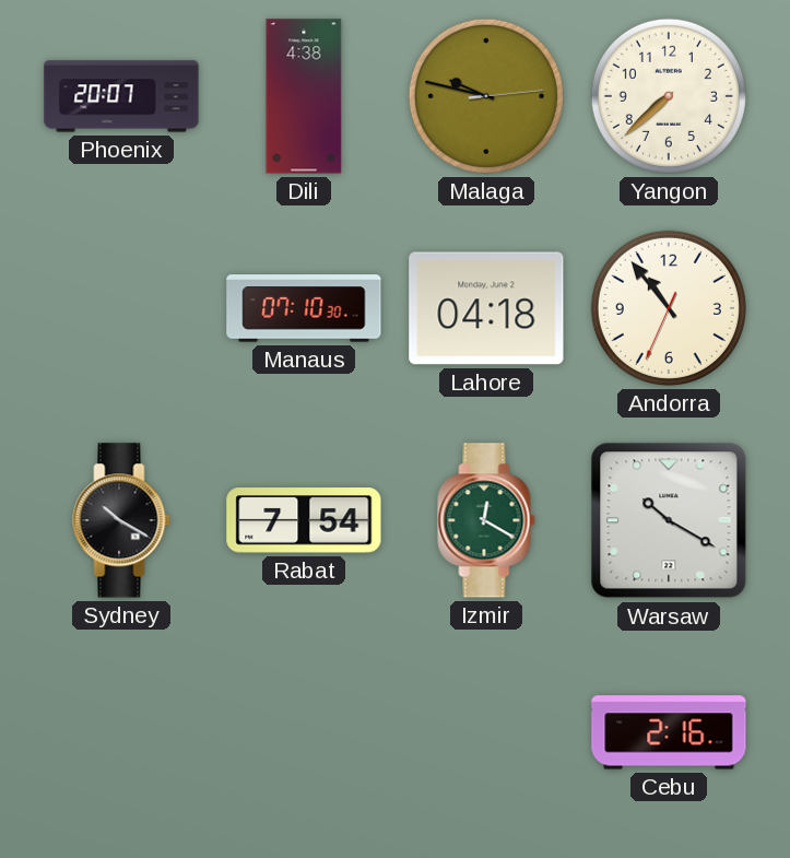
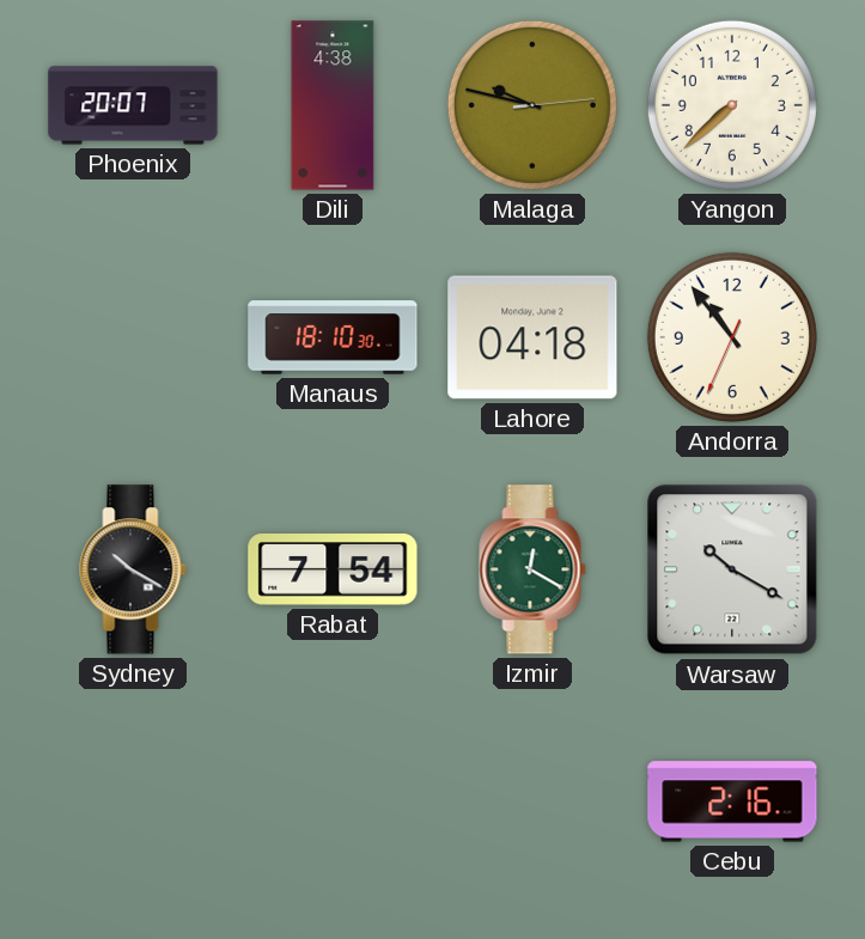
Manaus: 07:10 -> 18:10 (333, 337)
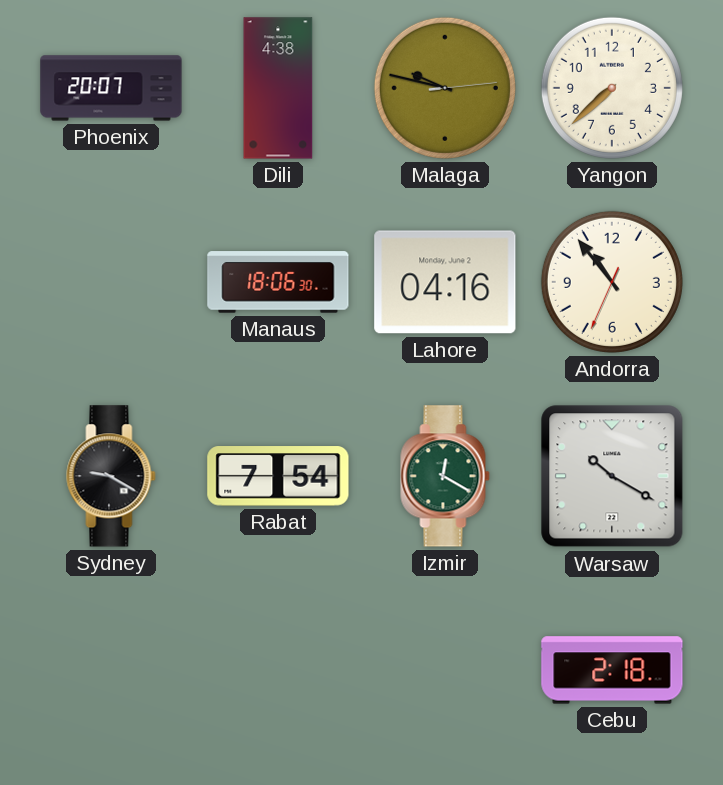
Manaus: 18:10 -> 18:06 (278, 282)
Lahore: 04:18 -> 04:16 (445, 282)
Sydney: 10:20 -> 9:20 (111, 476)
Cebu: 2:16 -> 2:18 (612, 670)
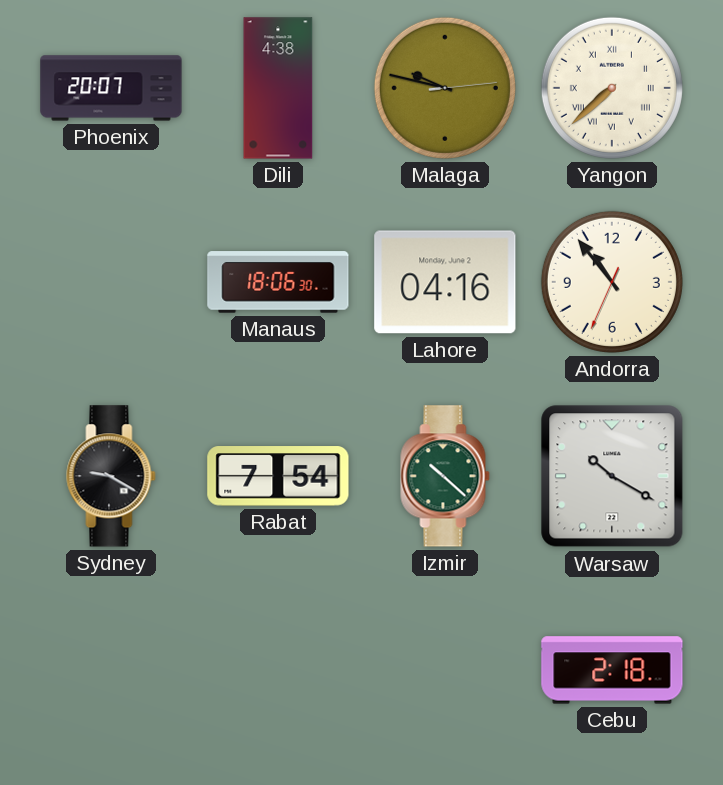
Yangon numerals: Arabic -> Roman (612, 88)
Izmir: 12:20 -> 10:22 (445, 476)
